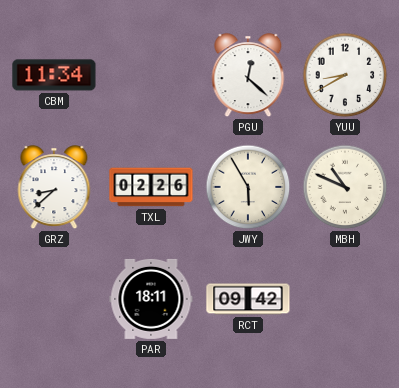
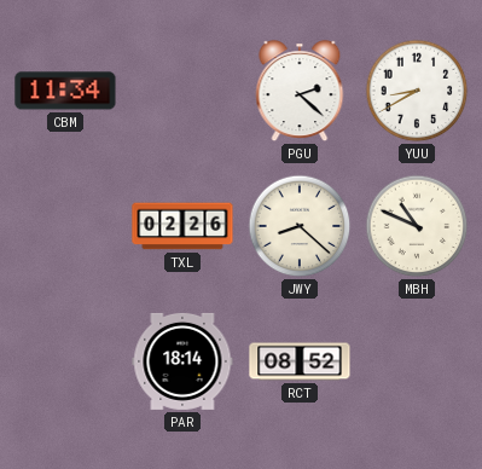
PGU: 12:22 -> 2:22 (300, 92)
GRZ: 8:38 -> none (54, 188)
JWY: 5:55 -> 8:22 (300, 226)
PAR: 18:11 -> 18:14 (182, 361)
RCT: 09:42 -> 08:52 (300, 361)
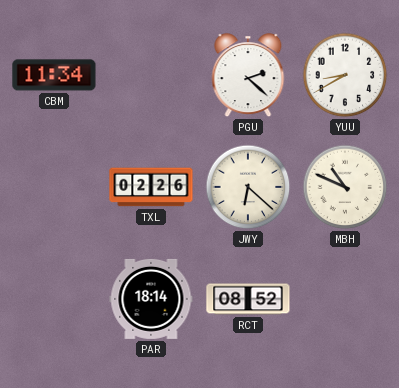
JWY: 8:22 -> 6:22 (248, 187)
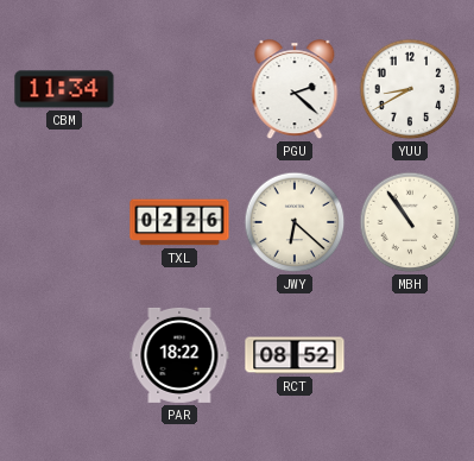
MBH: 10:49 -> 10:54 (410, 222)
PAR: 18:14 -> 18:22 (179, 355)
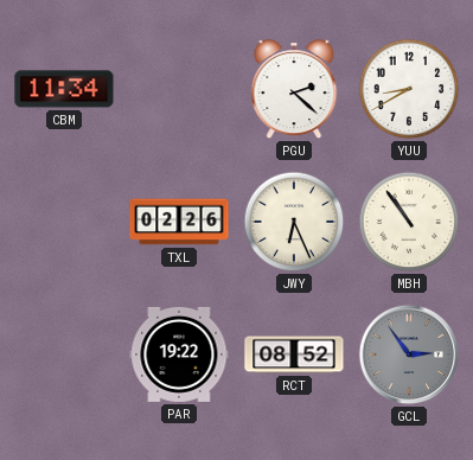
JWY: 6:22 -> 6:26 (294, 222)
PAR: 18:22 -> 19:22 (179, 354)
GCL: none -> 2:54 (409, 354)
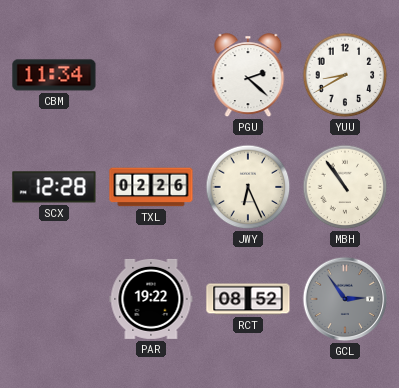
SCX: none -> 12:28 (54, 187)
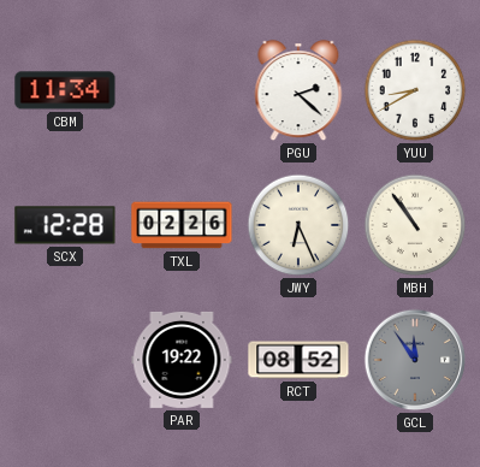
GCL: 2:54 -> 11:54 (415, 360)
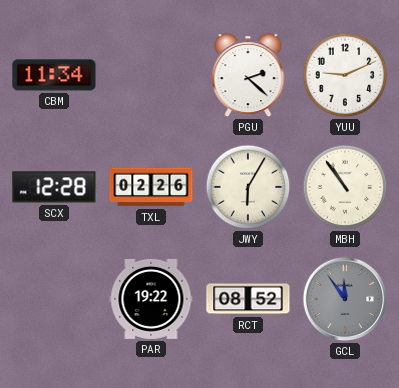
YUU: 8:40 -> 9:11 (345, 75)
JWY: 6:26 -> 6:05 (248, 187)
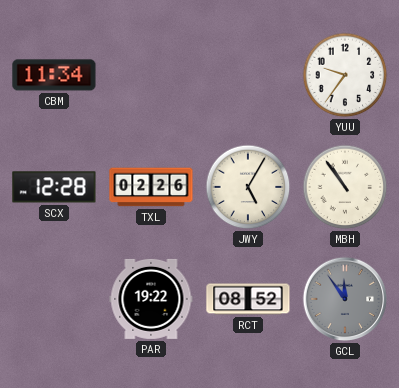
PGU: 2:22 -> none (248, 76)
YUU: 9:11 -> 9:36 (345, 75)
JWY: 6:05 -> 5:05 (248, 187)
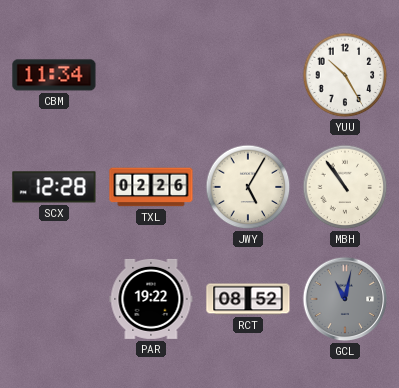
YUU: 9:36 -> 10:25 (345, 75)
GCL: 11:54 -> 11:02 (345, 299)
